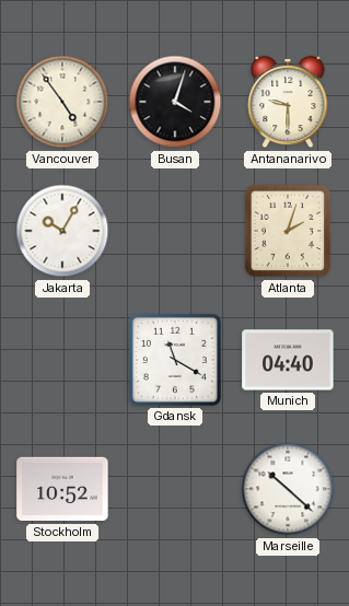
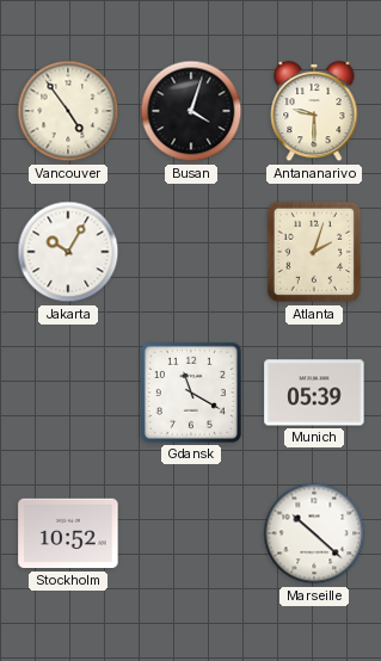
Munich: 04:40 -> 05:39 (314, 393)
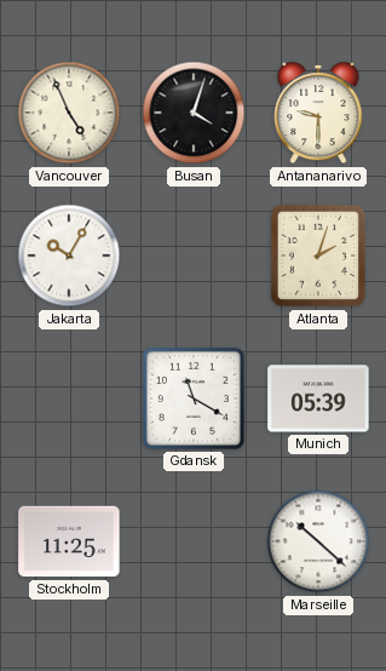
Vancouver: 4:54 -> 4:56 (69, 113)
Stockholm: 10:52 -> 11:25 (69, 541)
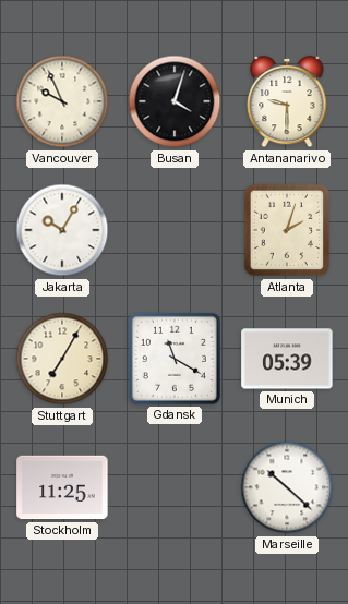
Vancouver: 4:56 -> 9:56 (62, 101)
Stuttgart: none -> 7:05 (62, 359)
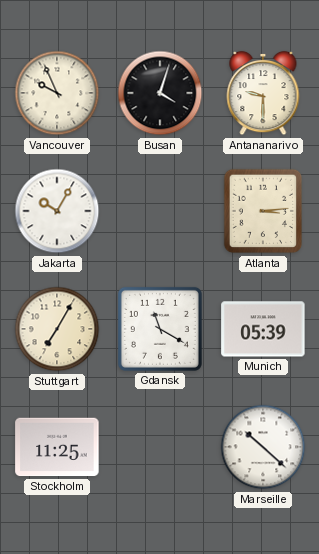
Atlanta: 2:03 -> 3:14 (263, 211)
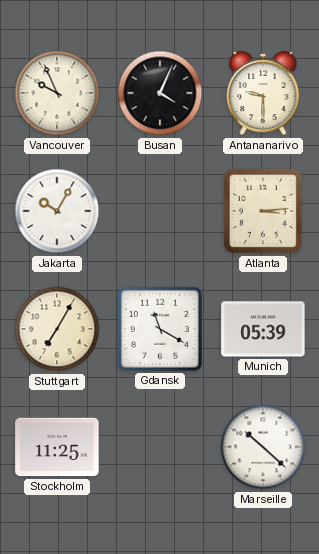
Busan: 4:03 -> 4:04 (160, 93)
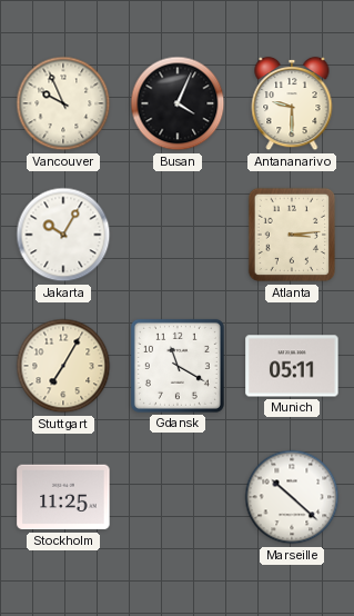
Munich: 05:39 -> 05:11 (292, 366)
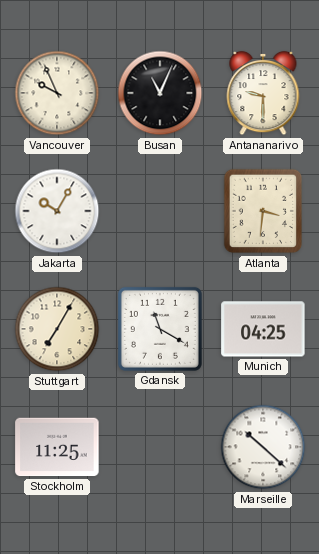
Busan: 4:04 -> 11:04 (160, 93)
Atlanta: 3:14 -> 3:31 (263, 211)
Munich: 05:11 -> 04:25 (263, 329)
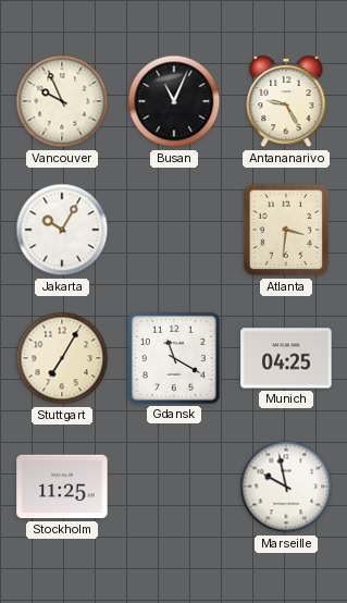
Antananarivo: 9:30 -> 9:25 (286, 101)
Marseille: 10:22 -> 9:58 (286, 487)
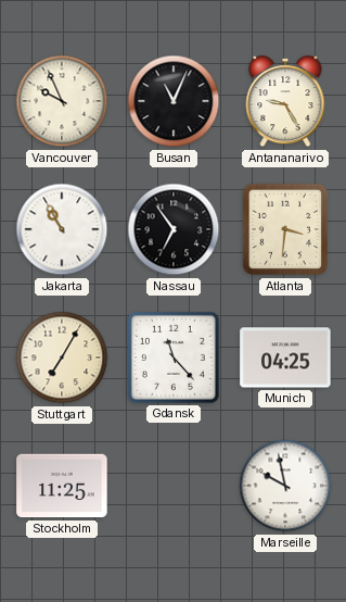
Jakarta: 10:05 -> 10:55 (62, 229)
Nassau: none -> 6:54 (174, 229)
Gdansk: 11:20 -> 11:23 (174, 358)
